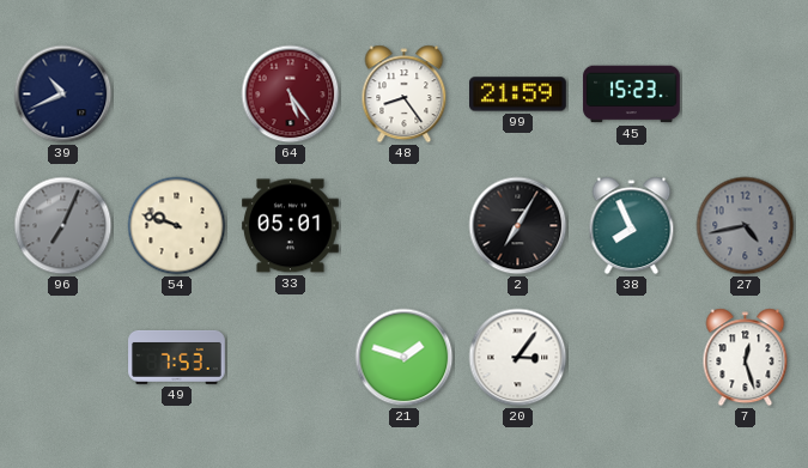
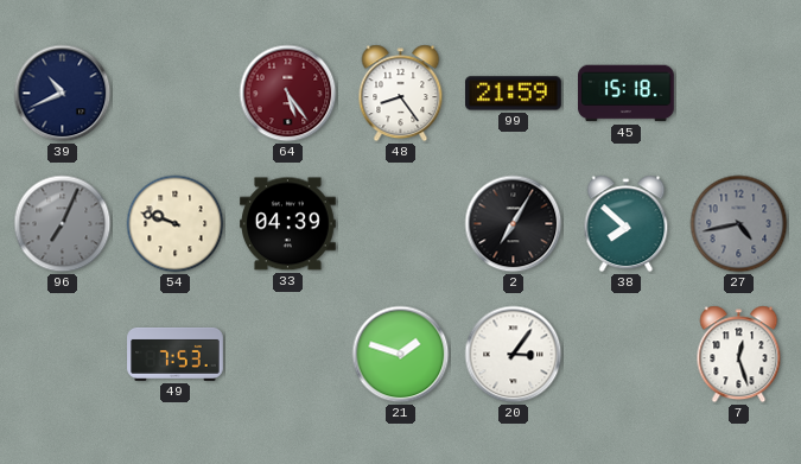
45: 15:23 -> 15:18 (627, 94)
33: 05:01 -> 04:39 (288, 224)
38: 7:56 -> 7:52 (627, 224)
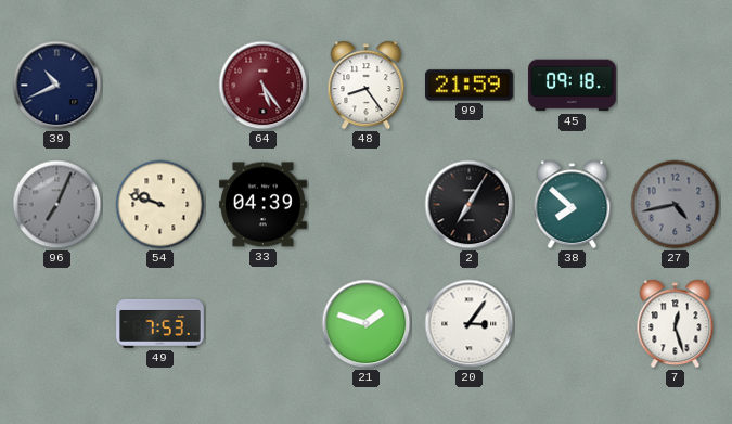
45: 15:18 -> 09:18 (573, 86)
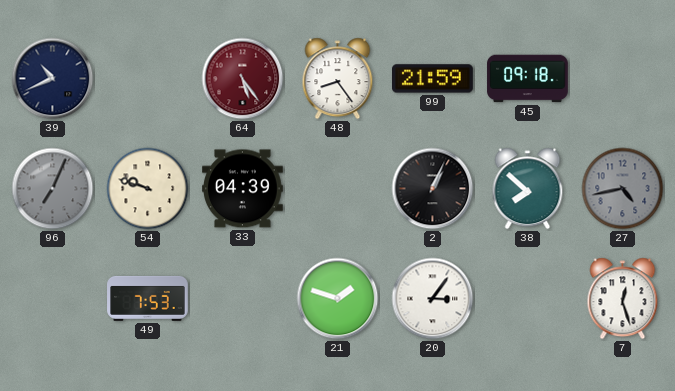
2: 7:05 -> 1:04 (433, 189)
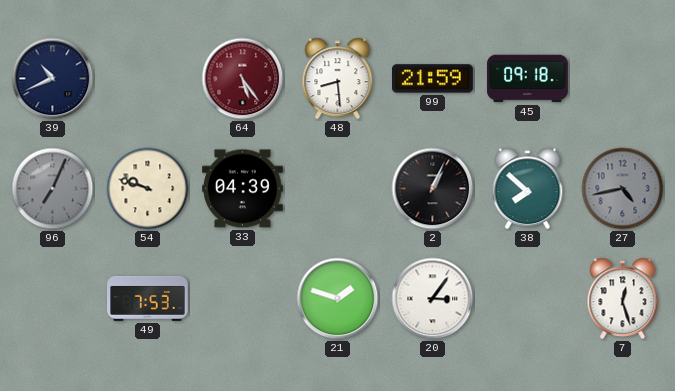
48: 8:24 -> 8:29 (338, 79)
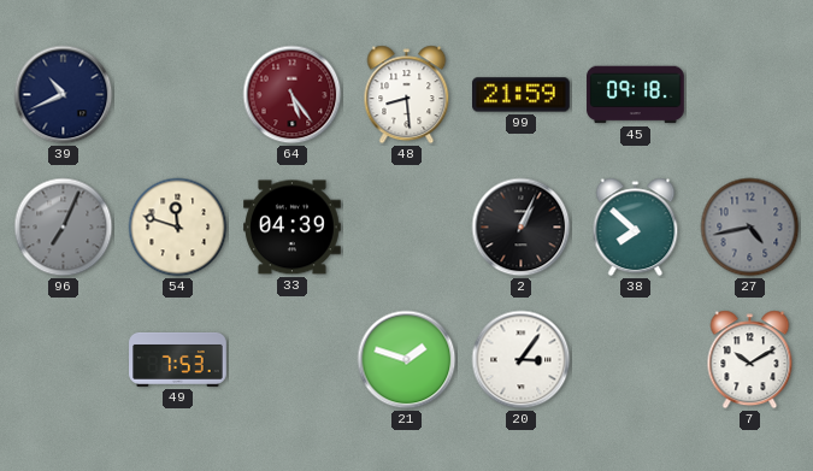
54: 9:48 -> 11:48 (178, 228)
7: 12:27 -> 10:10 (750, 360)
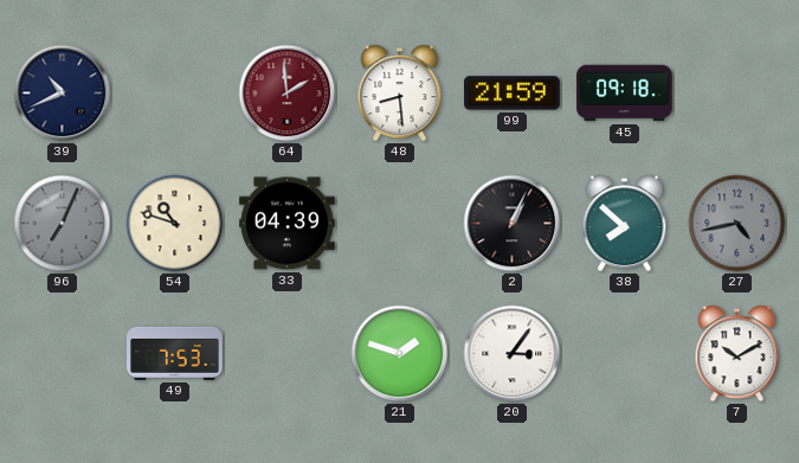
64: 5:24 -> 1:59 (288, 94)
54: 11:48 -> 10:48 (175, 224)
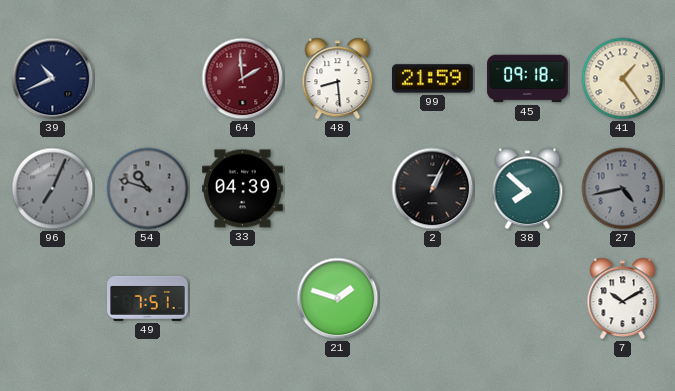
41: none -> 1:24 (623, 79)
54 dial: cream -> grey (148, 189)
49: 7:53 -> 7:51 (148, 298)
20: 3:06 -> none (513, 354)
